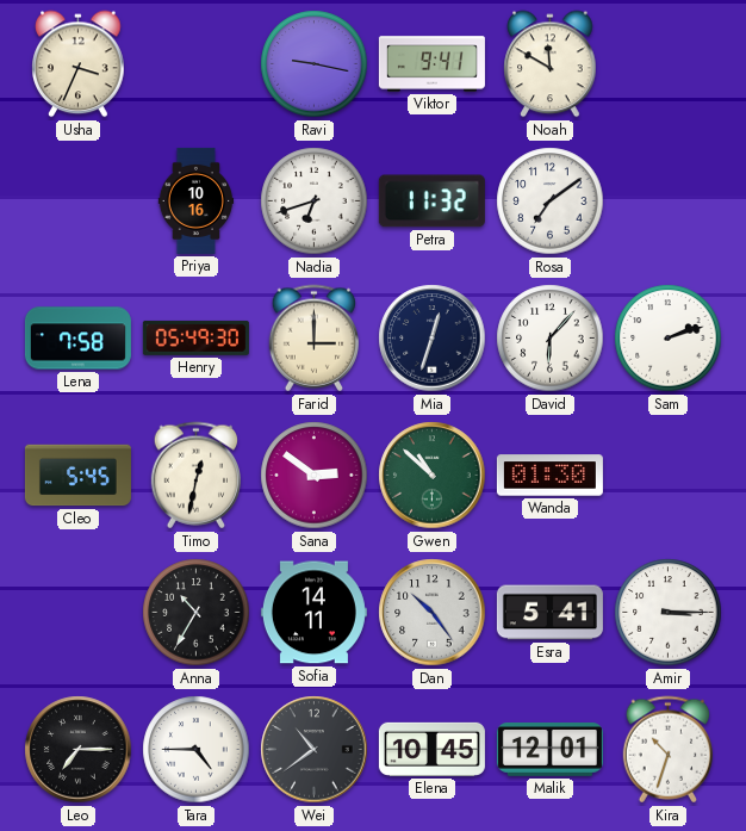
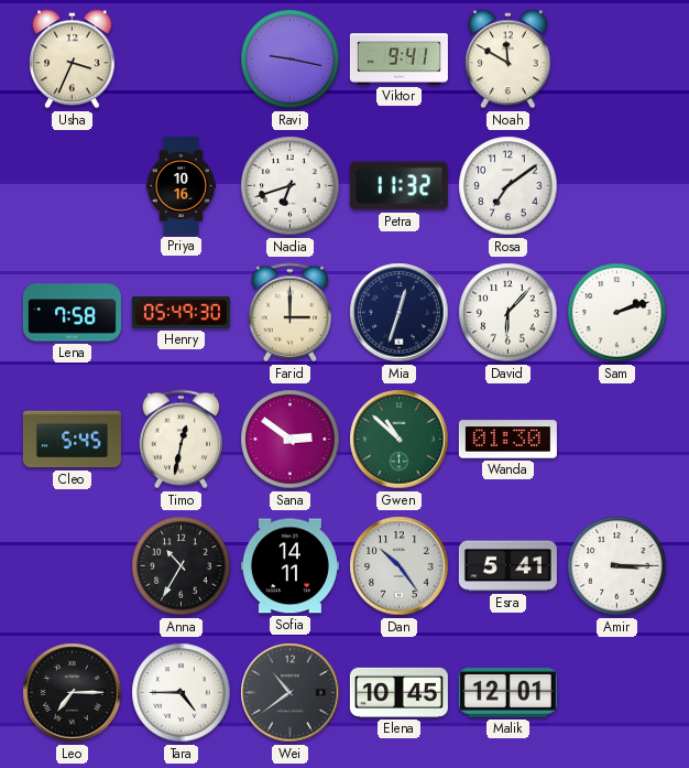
Kira: 10:33 -> none (667, 750)
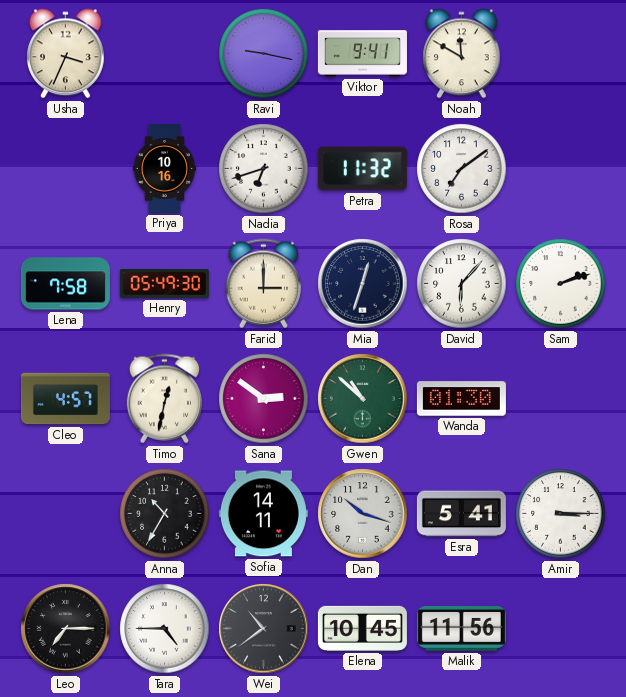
Cleo: 5:45 -> 4:57 (65, 399)
Dan: 10:24 -> 10:18 (363, 514)
Malik: 12:01 -> 11:56 (461, 629)
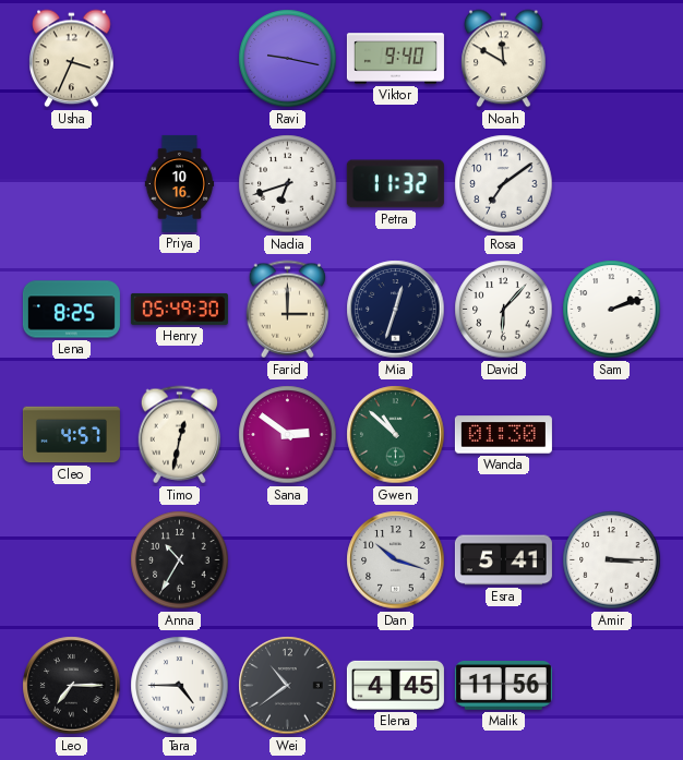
Viktor: 9:41 -> 9:40 (395, 59)
Lena: 7:58 -> 8:25 (71, 310)
Sofia: 14:11 -> none (263, 514)
Elena: 10:45 -> 4:45 (395, 685)
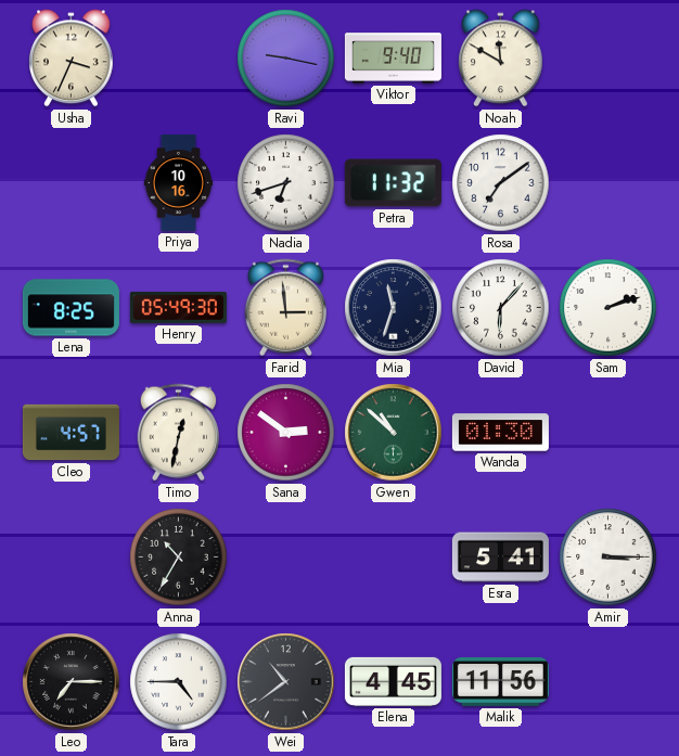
Farid: 3:00 -> 2:59 (285, 308)
Mia: 12:33 -> 11:33 (394, 308)
Dan: 10:18 -> none (396, 560)
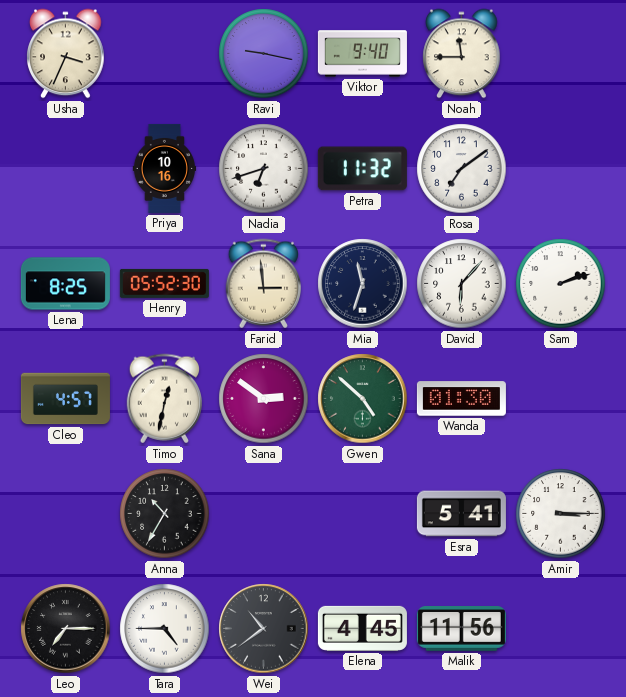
Noah: 11:50 -> 11:45 (462, 54)
Henry: 05:49 -> 05:52 (164, 283)
Gwen: 10:52 -> 4:52 (363, 399)
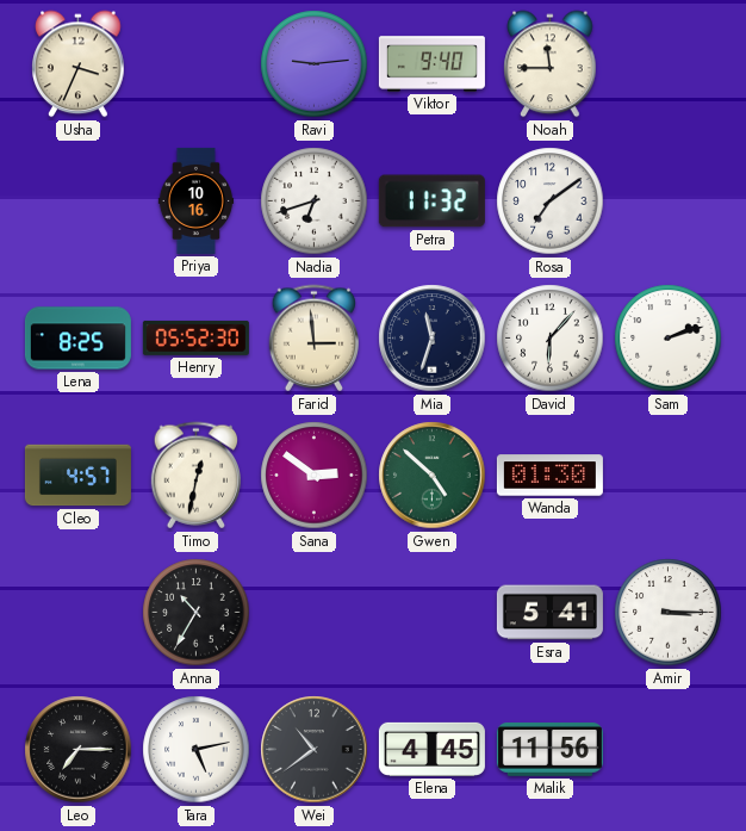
Ravi: 9:17 -> 9:14 (315, 64)
Tara: 4:45 -> 5:13 (197, 750)
